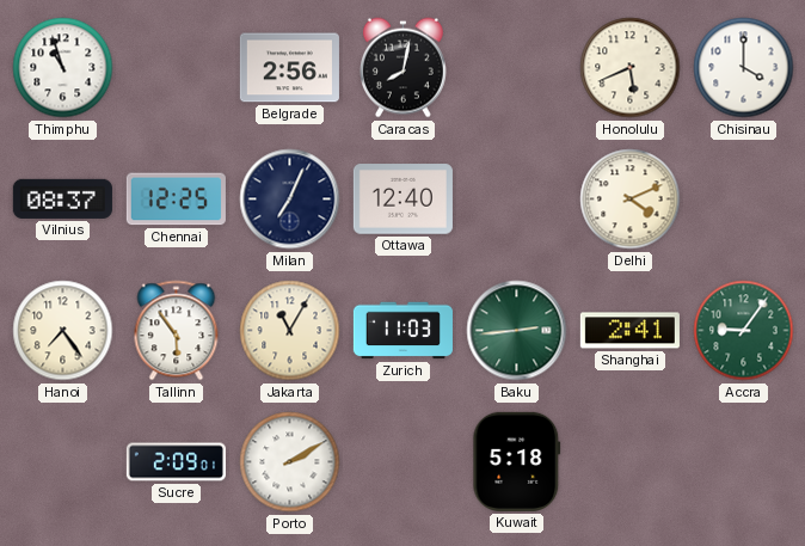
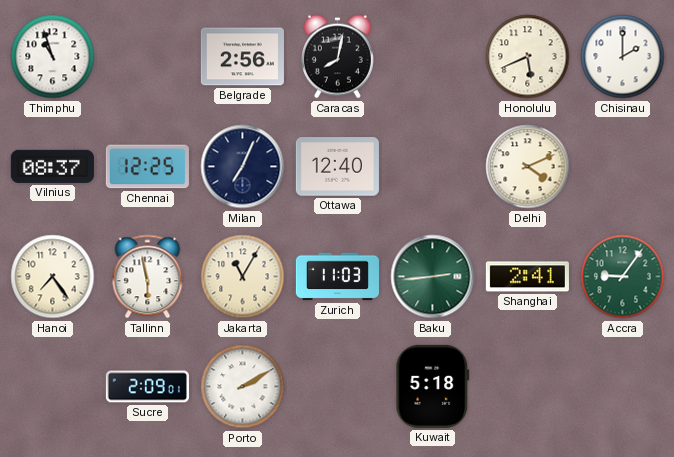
Chisinau: 4:00 -> 2:00 (623, 57)
Tallinn: 5:54 -> 5:58 (148, 277)
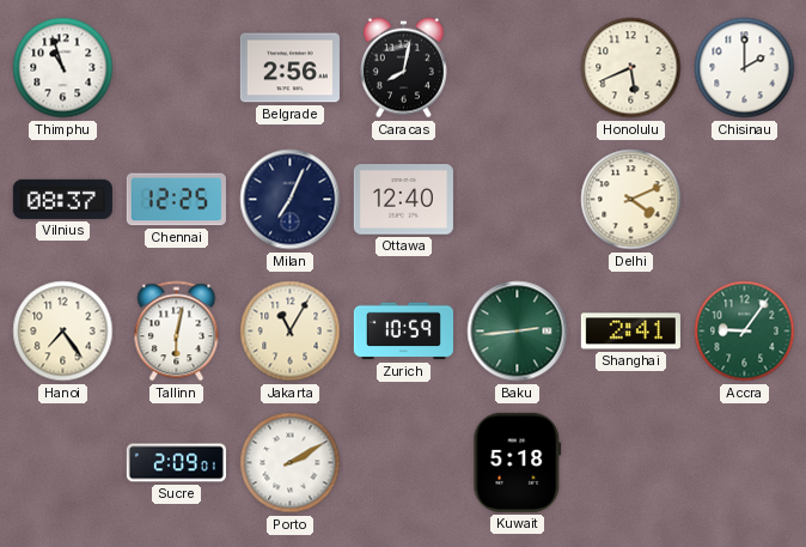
Tallinn: 5:58 -> 6:02 (177, 332)
Zurich: 11:03 -> 10:59 (403, 332)
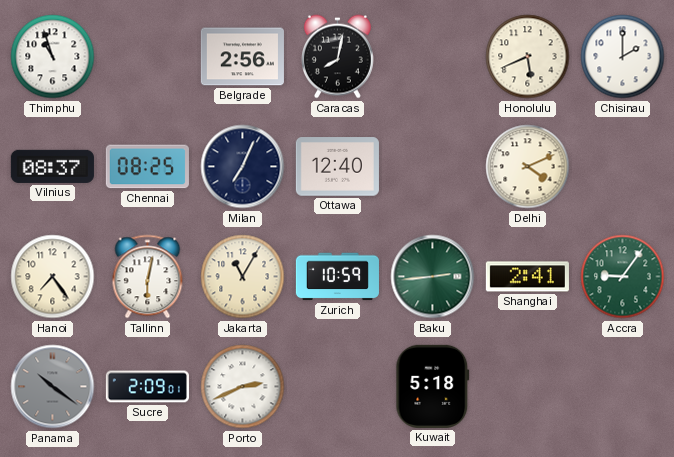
Chennai: 12:25 -> 08:25 (147, 167)
Panama: none -> 10:21 (53, 387)
Porto: 2:10 -> 2:41 (243, 387)
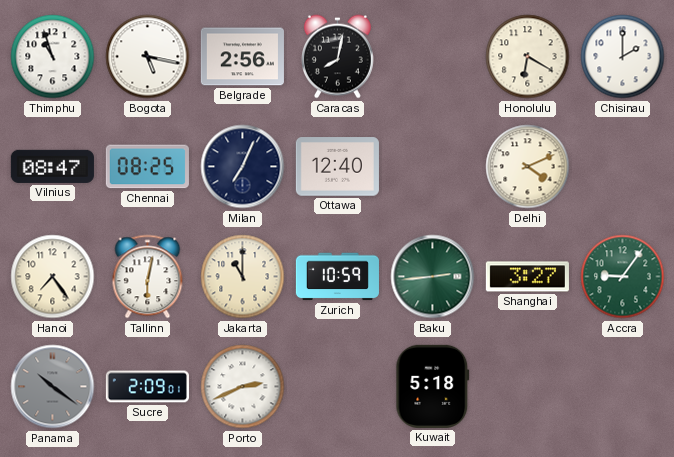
Bogota: none -> 5:17 (148, 57)
Honolulu: 5:41 -> 6:20 (528, 57)
Vilnius: 08:37 -> 08:47 (52, 166)
Jakarta: 11:05 -> 11:00 (243, 277)
Shanghai: 2:41 -> 3:27 (527, 277)
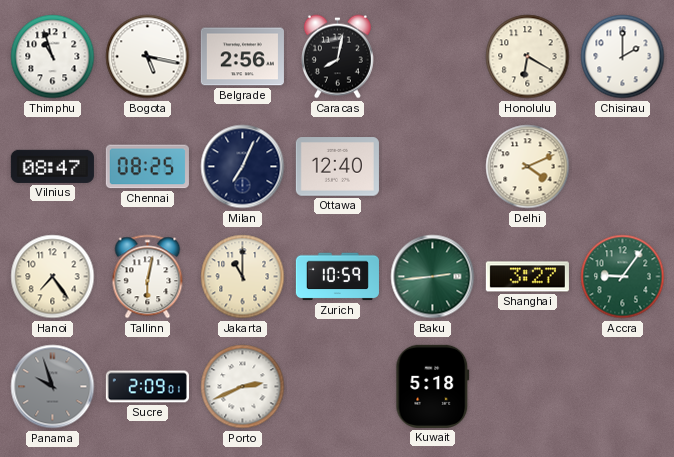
Panama: 10:21 -> 9:57 (53, 387)
